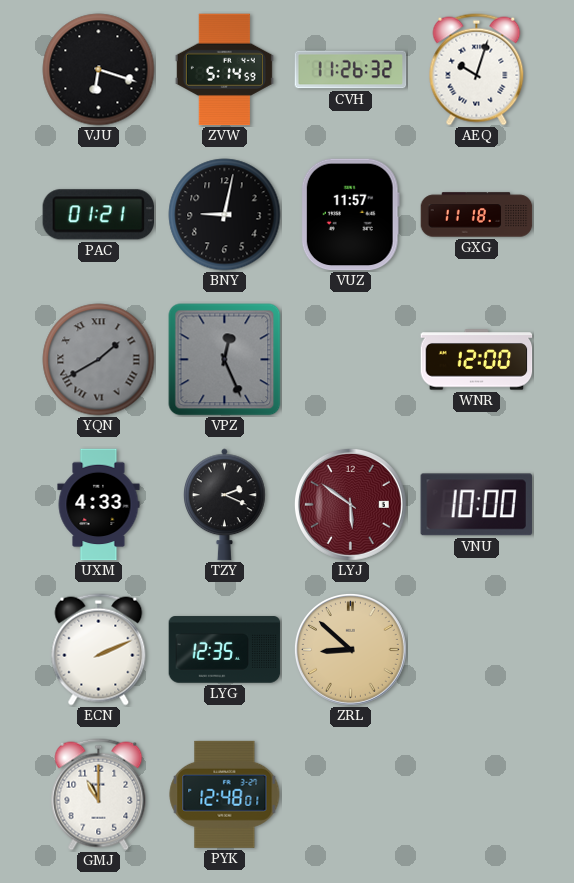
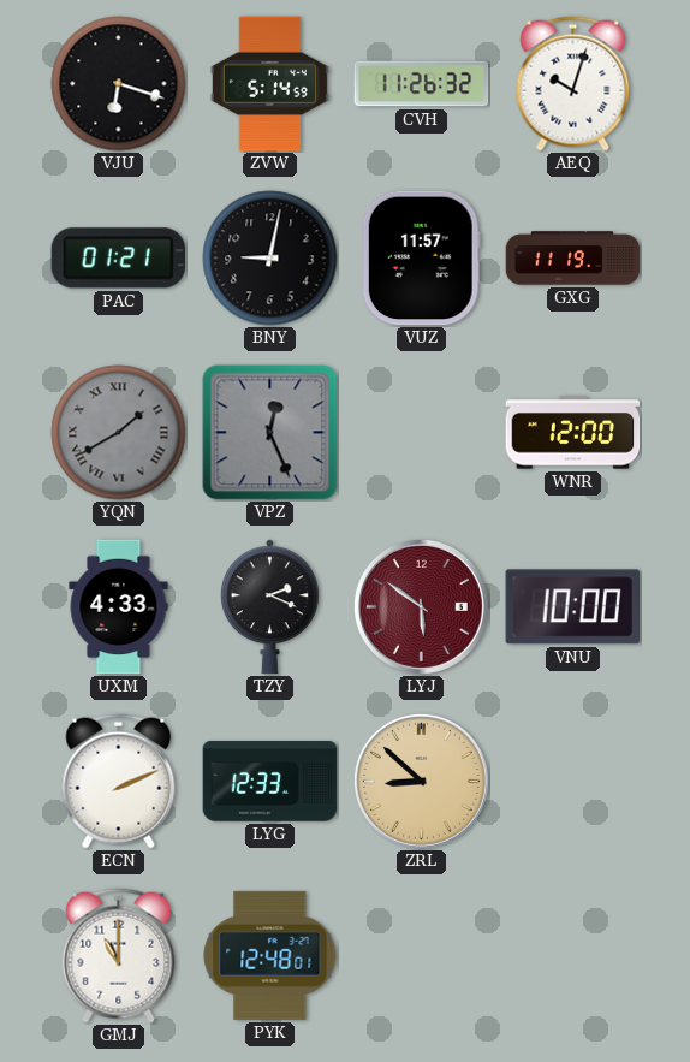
GXG: 11:18 -> 11:19 (573, 259)
LYG: 12:35 -> 12:33 (270, 782)
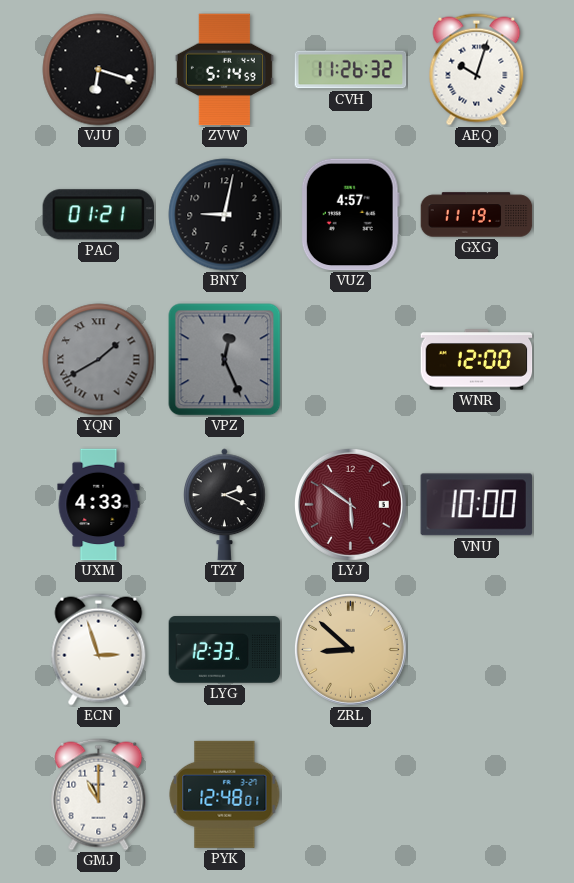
VUZ: 11:57 -> 4:57 (350, 215)
ECN: 2:11 -> 2:57 (99, 650)
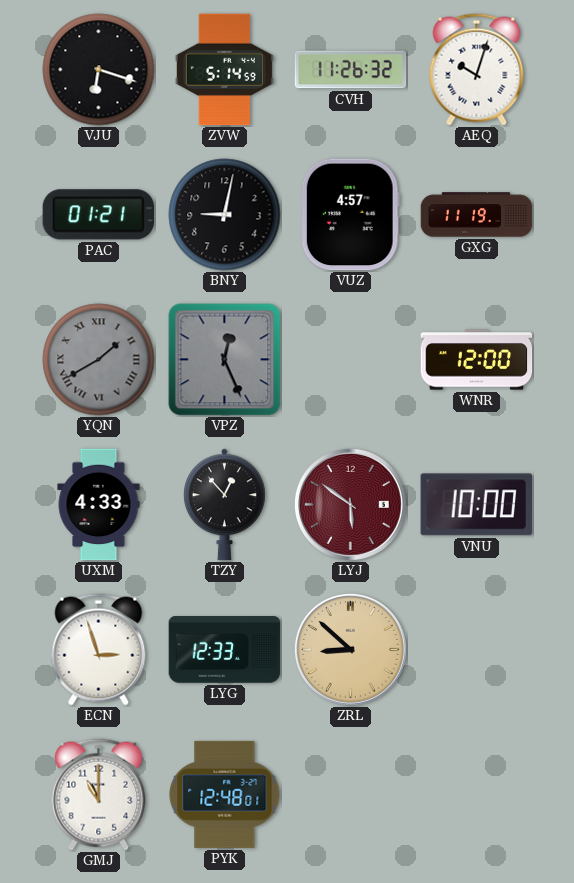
TZY: 2:19 -> 12:53 (225, 505)
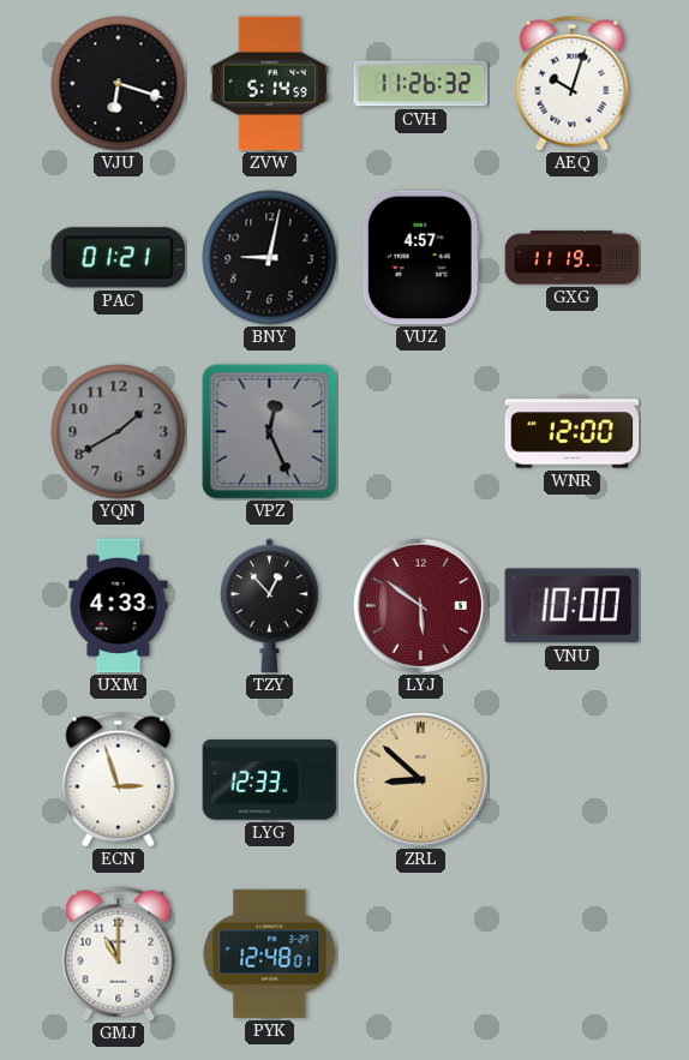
YQN numerals: Roman -> Arabic (119, 432)
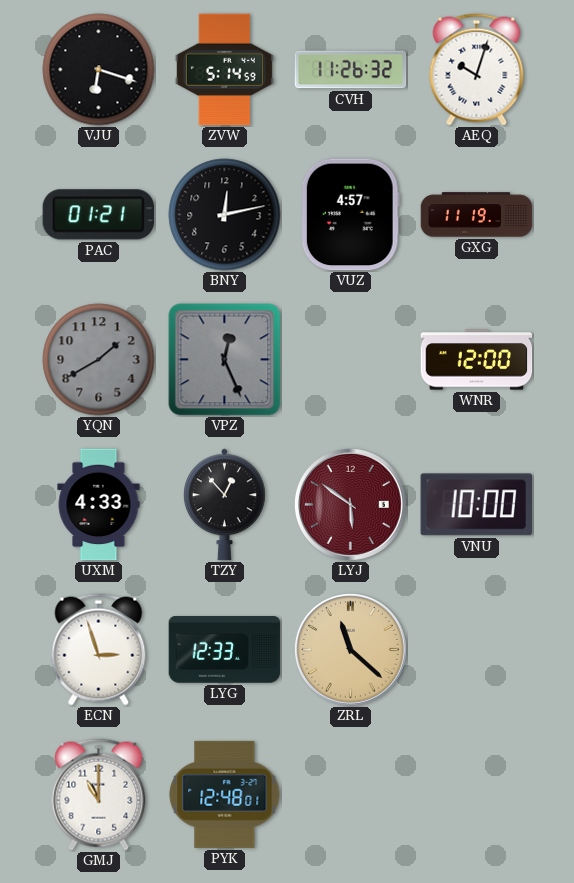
BNY: 9:02 -> 12:13 (225, 215)
ZRL: 8:52 -> 11:22 (350, 649)
